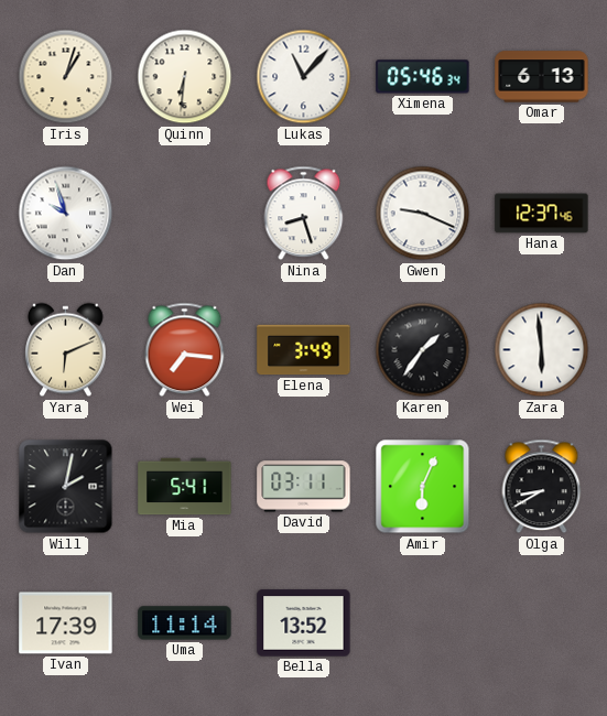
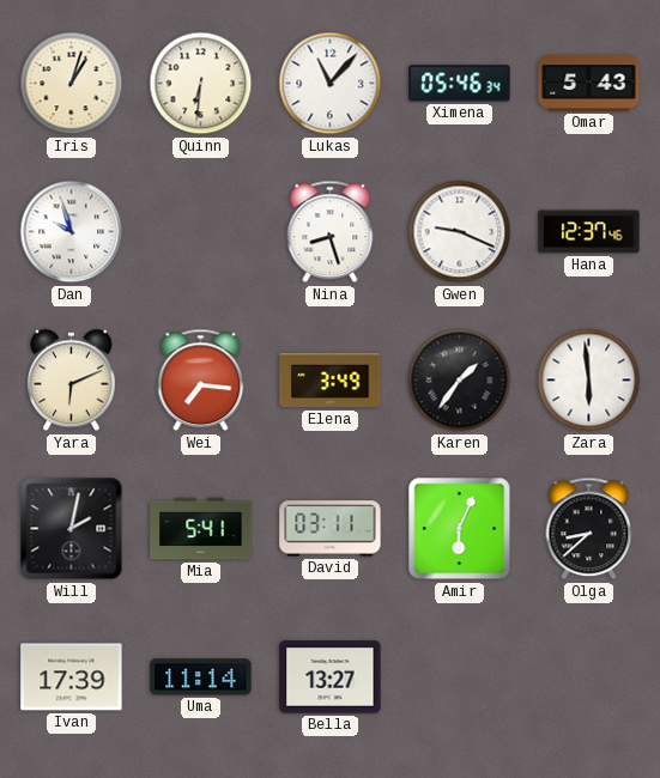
Omar: 6:13 -> 5:43 (589, 84)
Olga: 8:40 -> 8:38 (589, 529)
Bella: 13:52 -> 13:27 (331, 677)
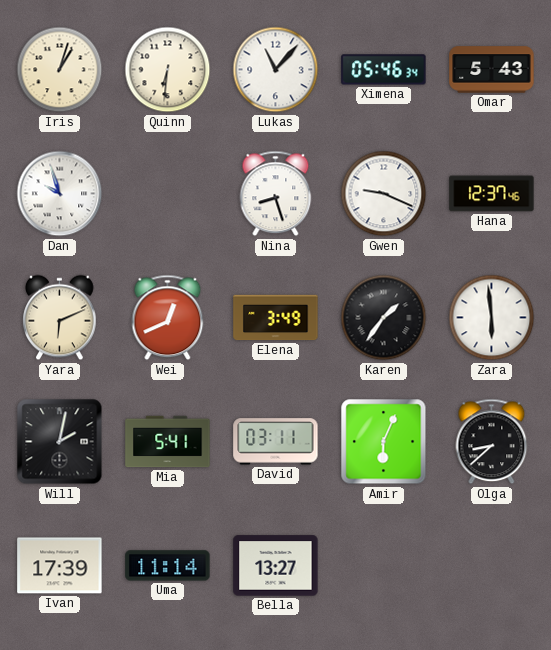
Wei: 7:16 -> 12:41 (168, 318)
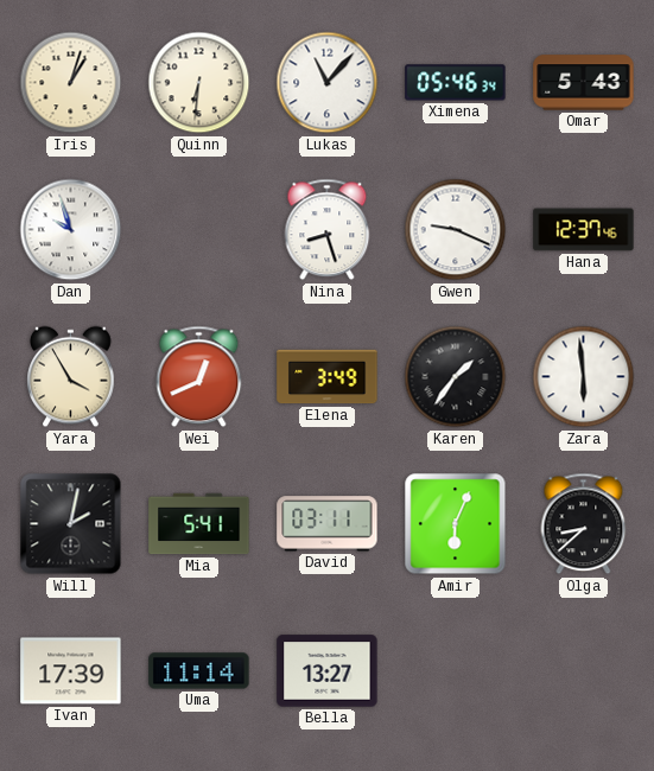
Yara: 6:11 -> 3:55 (71, 377)
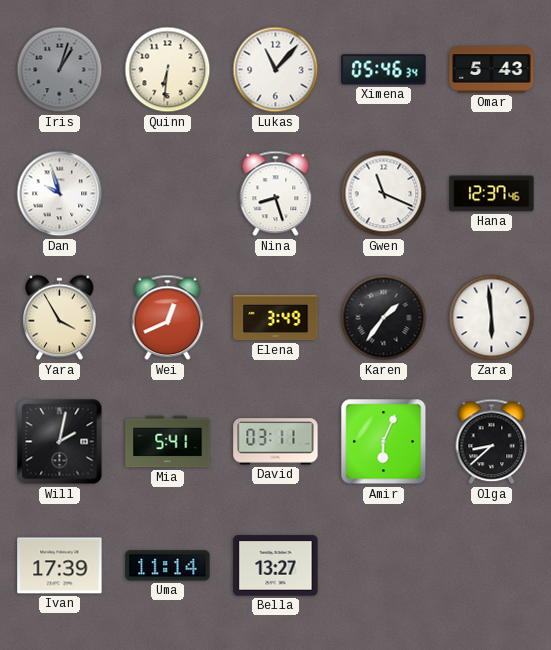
Iris dial: cream -> grey (60, 70)
Gwen: 9:19 -> 11:19 (384, 194)
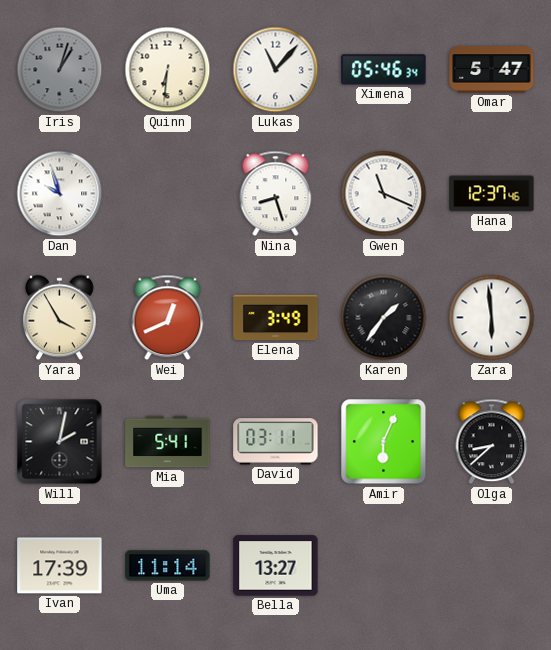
Omar: 5:43 -> 5:47 (492, 70)
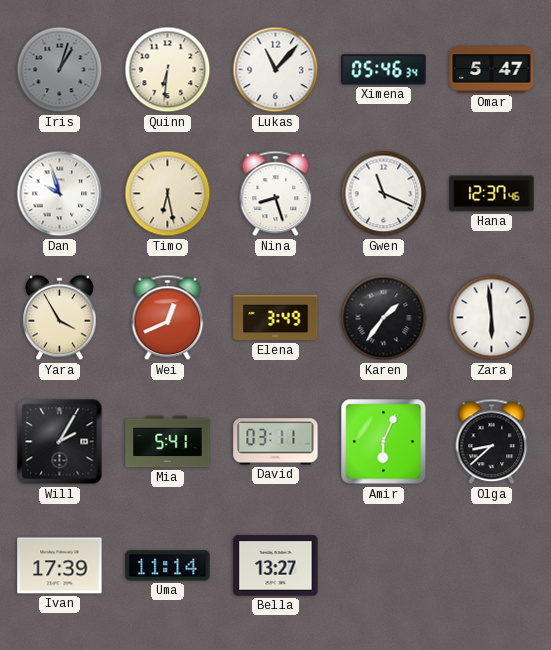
Timo: none -> 6:28 (168, 194)
Will: 2:02 -> 2:05 (60, 442)
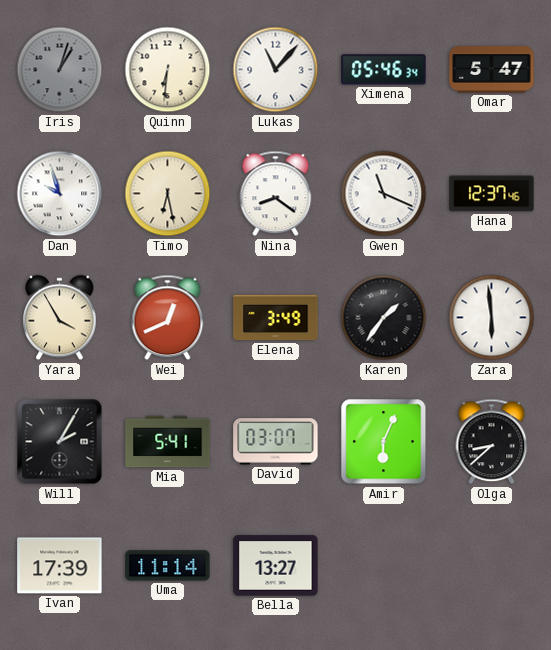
Nina: 8:27 -> 8:21 (276, 194)
David: 03:11 -> 03:07 (276, 442)
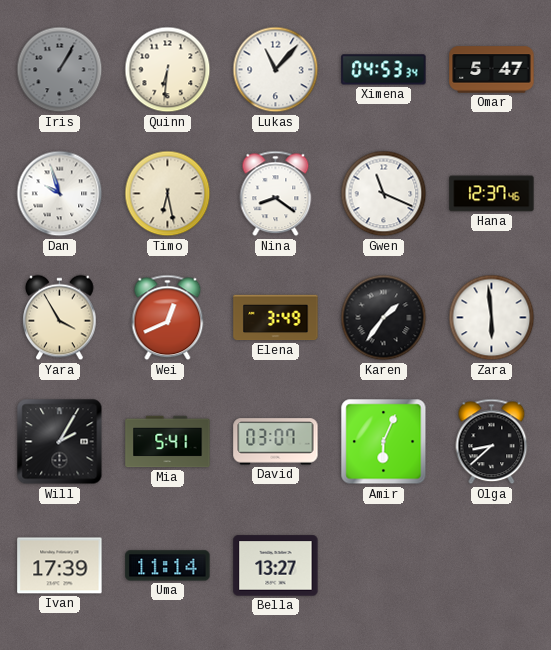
Iris: 1:03 -> 1:05 (60, 70)
Ximena: 05:46 -> 04:53 (384, 70)
